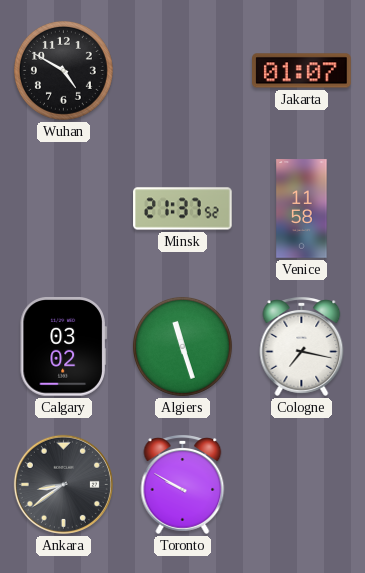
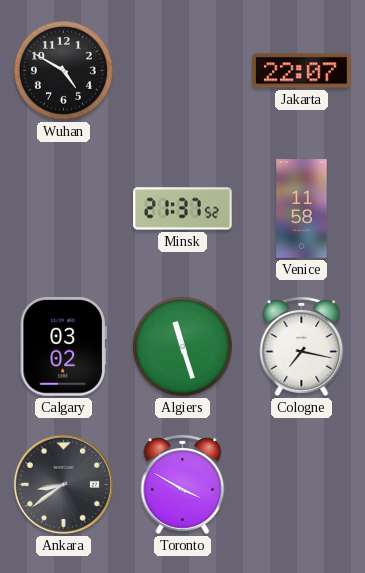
Jakarta: 01:07 -> 22:07 (302, 71)
Toronto: 9:50 -> 3:50 (183, 484)
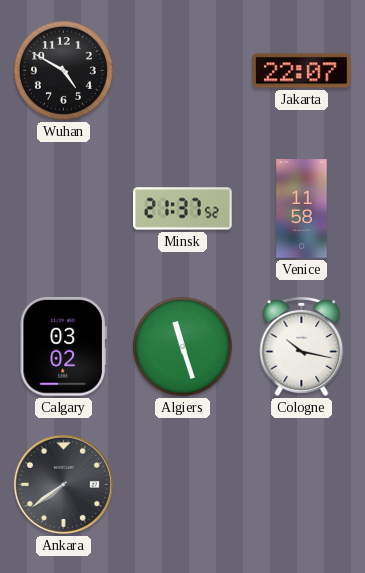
Cologne: 7:17 -> 10:17 (302, 346)
Ankara: 8:39 -> 7:39 (63, 484)
Toronto: 3:50 -> none (183, 484)
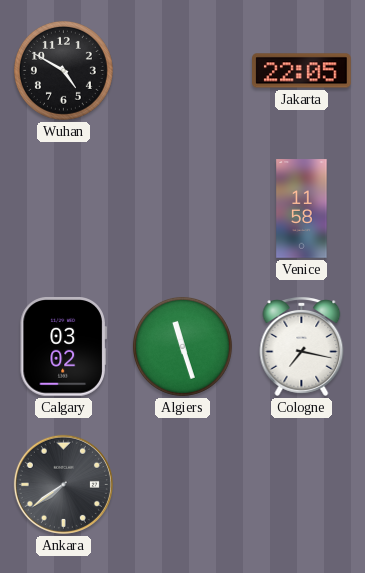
Jakarta: 22:07 -> 22:05 (302, 71)
Minsk: 21:37 -> none (183, 209)
Cologne: 10:17 -> 7:17 (302, 346)
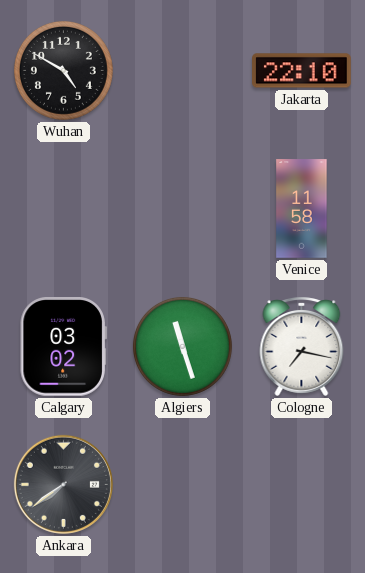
Jakarta: 22:05 -> 22:10 (302, 71)
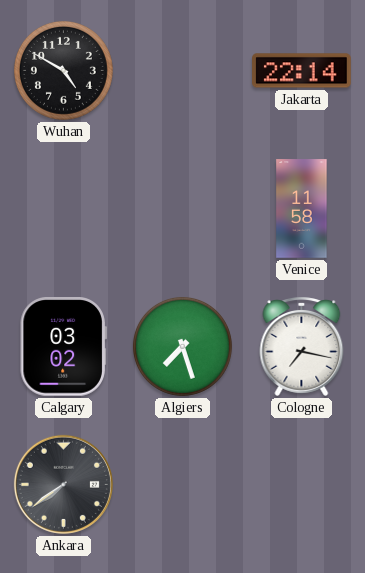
Jakarta: 22:10 -> 22:14 (302, 71)
Algiers: 11:27 -> 7:27 (182, 346)
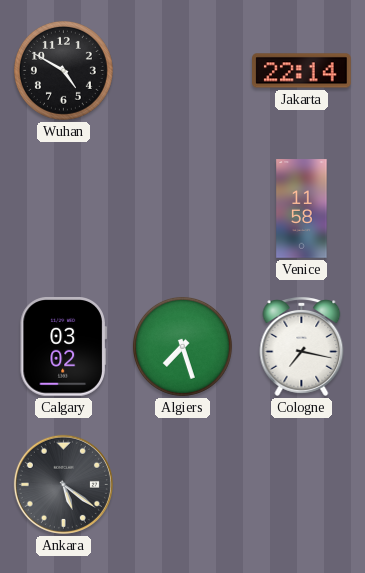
Ankara: 7:39 -> 5:21 (63, 484)
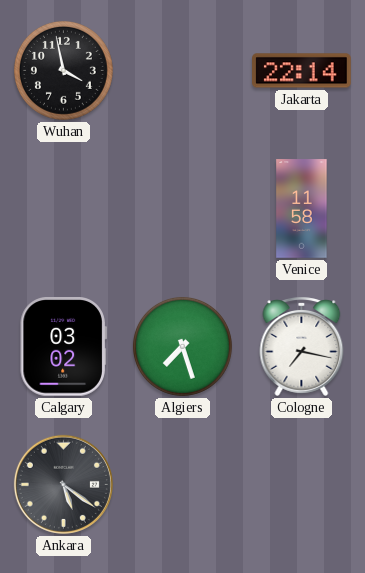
Wuhan: 4:50 -> 3:58 (63, 70)
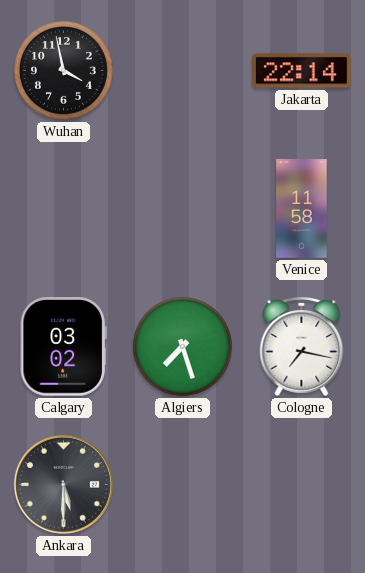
Ankara: 5:21 -> 5:30 (63, 484)
